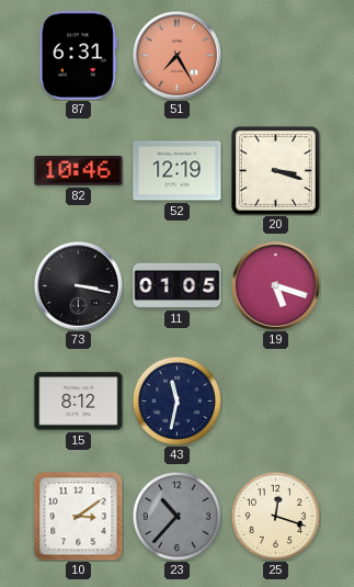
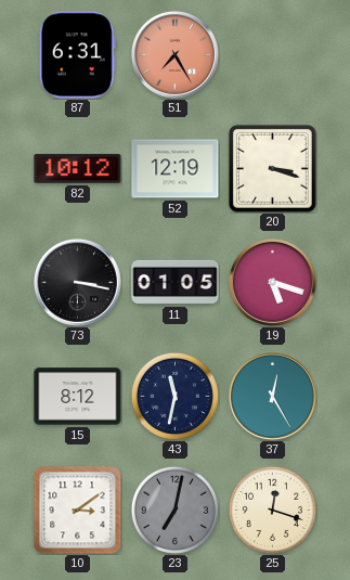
82: 10:46 -> 10:12 (78, 169)
37: none -> 12:25 (272, 396)
23: 10:37 -> 7:02 (174, 510)
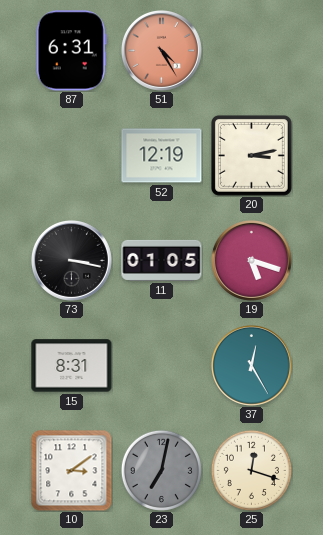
51: 7:25 -> 4:25 (161, 50)
82: 10:12 -> none (78, 169)
20: 3:18 -> 3:13 (251, 155)
15: 8:12 -> 8:31 (72, 366)
43: 11:32 -> none (174, 396)
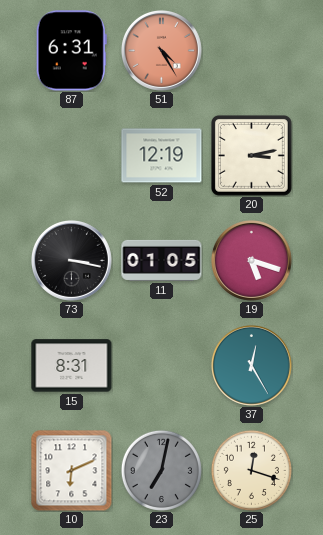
10: 3:09 -> 6:11 (72, 471)
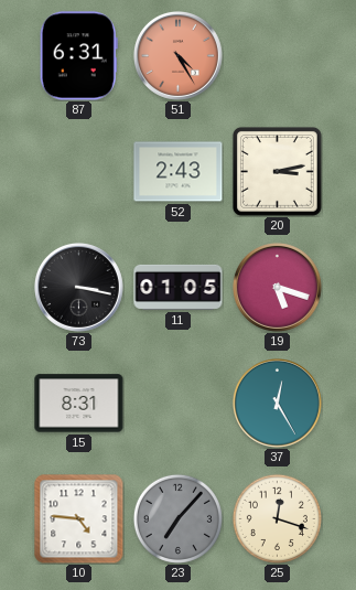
52: 12:19 -> 2:43 (179, 172)
10: 6:11 -> 4:46 (79, 519)
23: 7:02 -> 7:07 (177, 518)
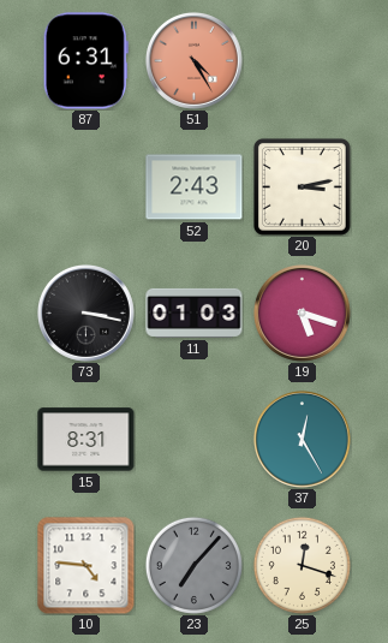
11: 01:05 -> 01:03 (195, 312)
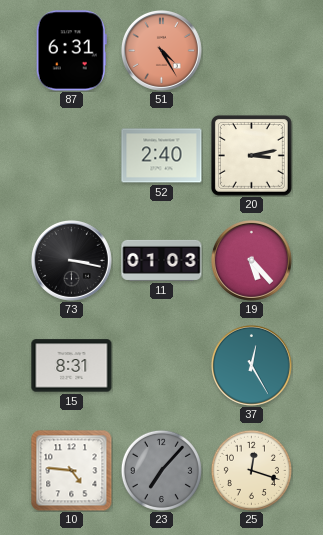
52: 2:43 -> 2:40 (162, 156)
19: 5:18 -> 5:23 (251, 260)
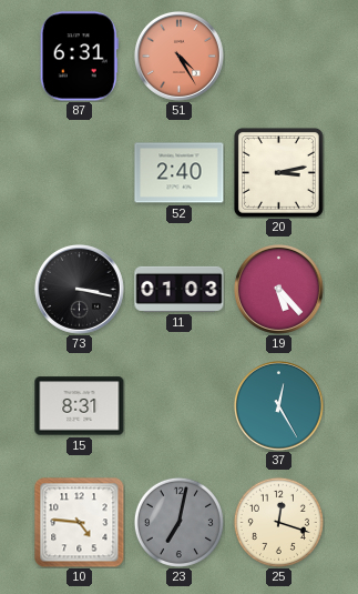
23: 7:07 -> 7:02 (178, 522)
